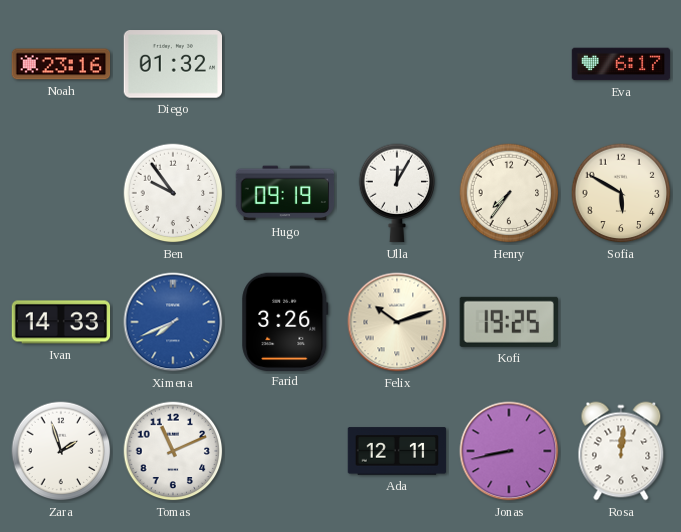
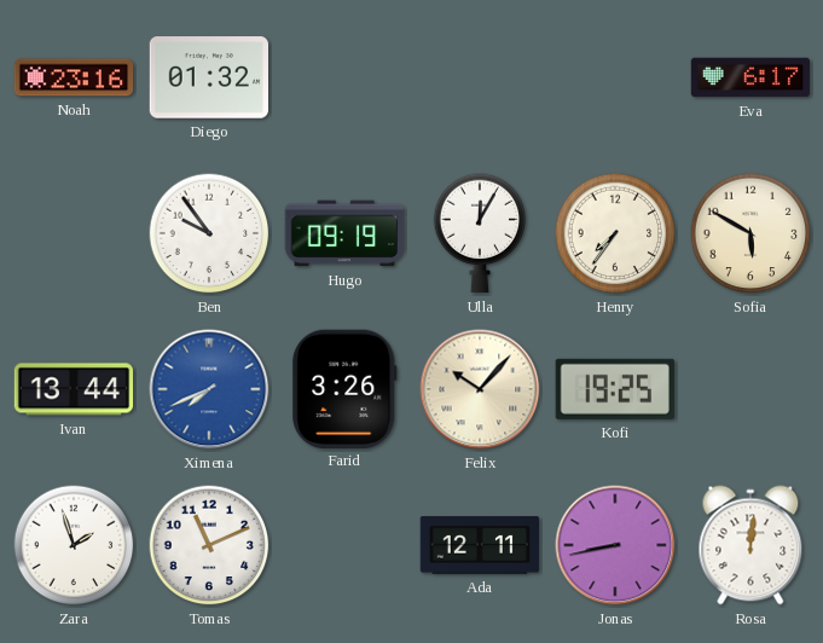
Ivan: 14:33 -> 13:44 (74, 389)
Felix: 10:12 -> 10:07 (480, 389)
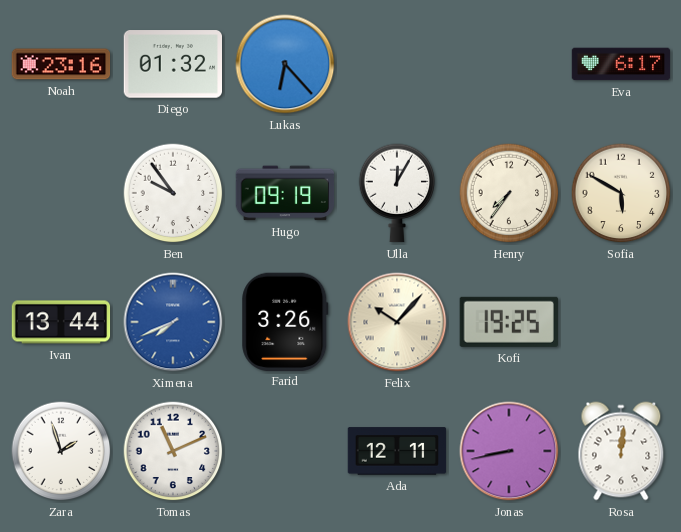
Lukas: none -> 6:23 (285, 64)
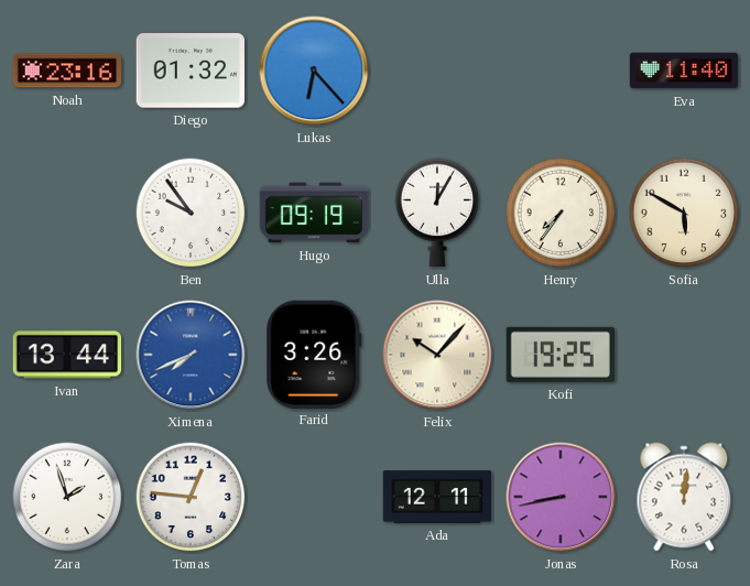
Eva: 6:17 -> 11:40 (684, 70)
Tomas: 11:11 -> 12:46 (191, 497)
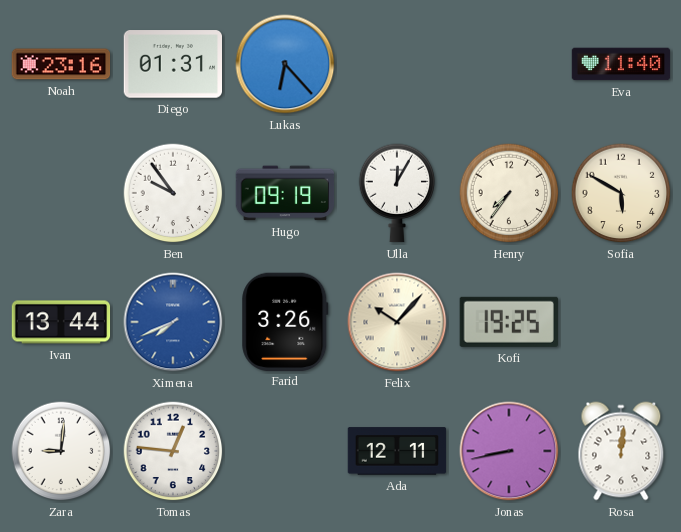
Diego: 01:32 -> 01:31 (172, 64)
Zara: 1:57 -> 9:01 (61, 451)
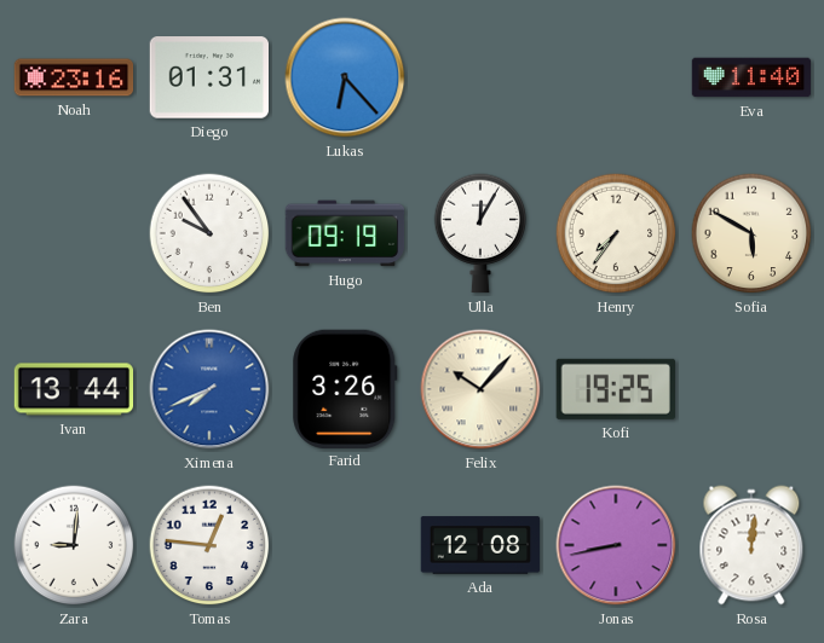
Ada: 12:11 -> 12:08 (480, 545)
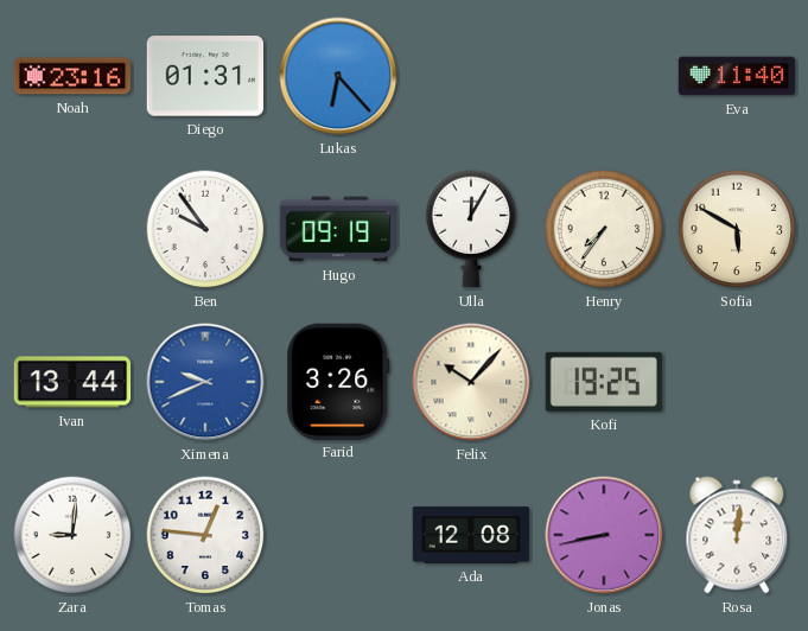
Ximena: 7:41 -> 9:41 (205, 382)
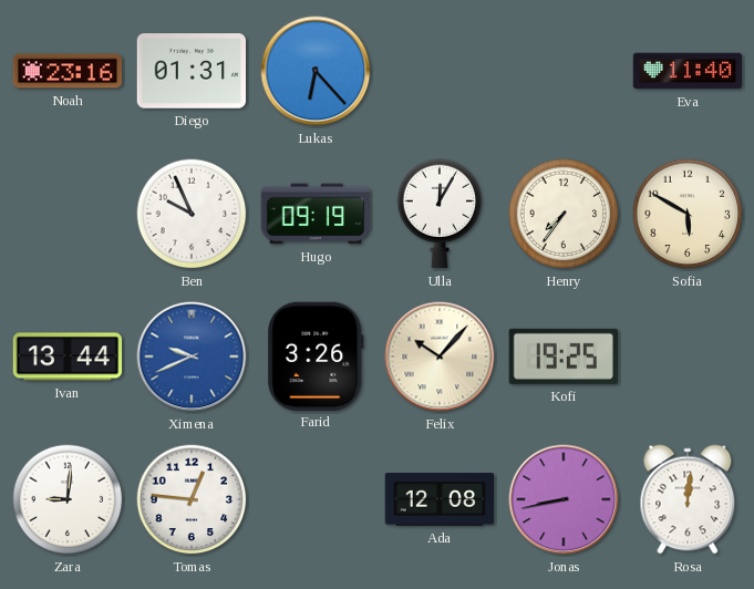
Ben: 9:54 -> 9:56 (192, 214)
